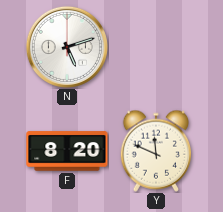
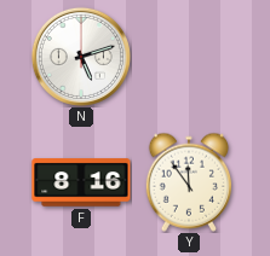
F: 8:20 -> 8:16 (81, 182)
Y: 11:49 -> 11:54 (188, 182)
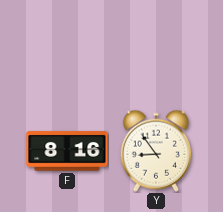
N: 5:12 -> none (81, 57)
Y: 11:54 -> 8:54 (155, 151)
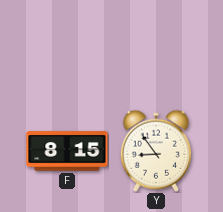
F: 8:16 -> 8:15 (67, 151)
